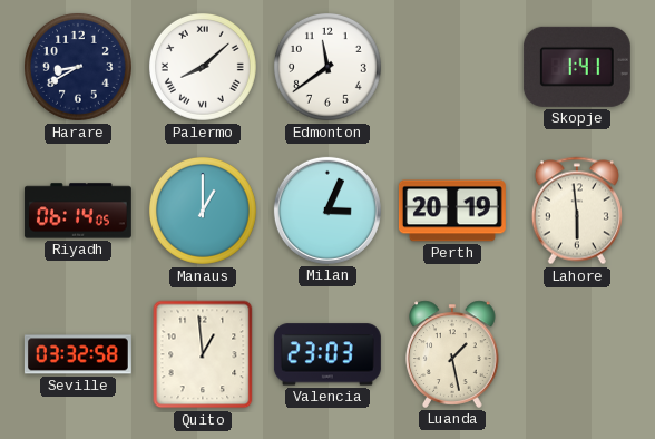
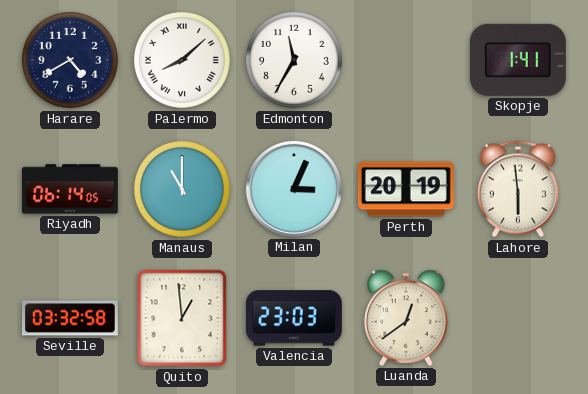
Harare: 8:40 -> 4:40 (70, 60)
Edmonton: 11:39 -> 11:35 (294, 60)
Manaus: 1:00 -> 11:00 (182, 189)
Luanda: 1:28 -> 12:39 (406, 318)
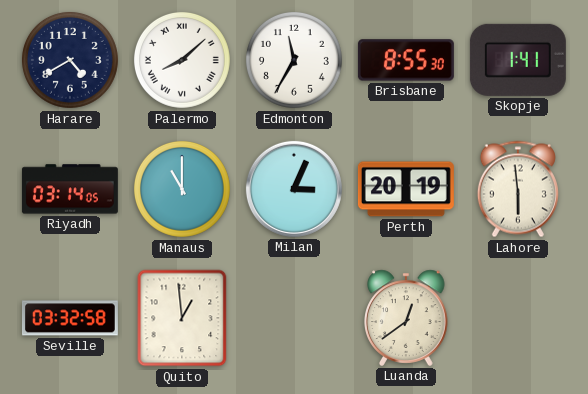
Brisbane: none -> 8:55 (406, 60)
Riyadh: 06:14 -> 03:14 (70, 189)
Valencia: 23:03 -> none (294, 318)
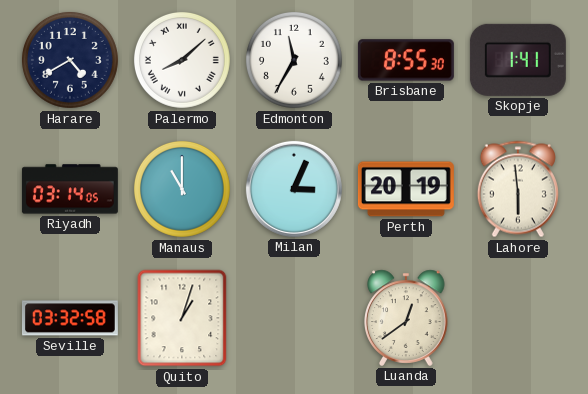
Quito: 12:59 -> 1:03 (182, 318)
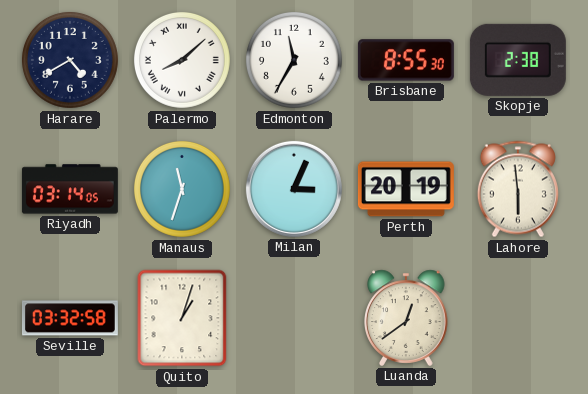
Skopje: 1:41 -> 2:38 (518, 60)
Manaus: 11:00 -> 11:33 (182, 189)
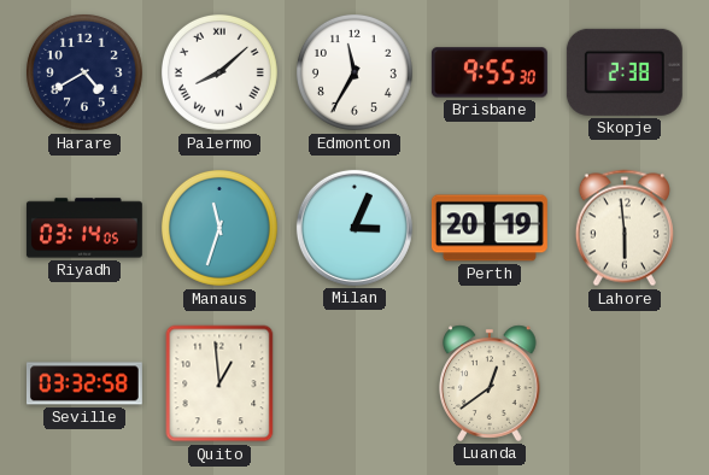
Brisbane: 8:55 -> 9:55 (490, 72)
Quito: 1:03 -> 12:59 (219, 383)
